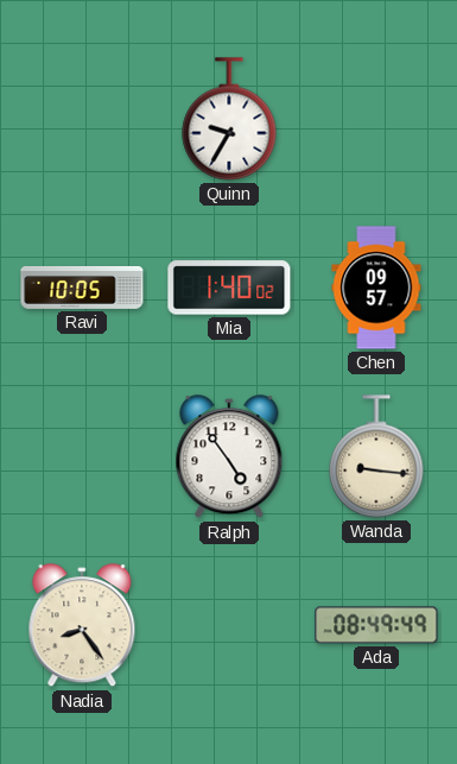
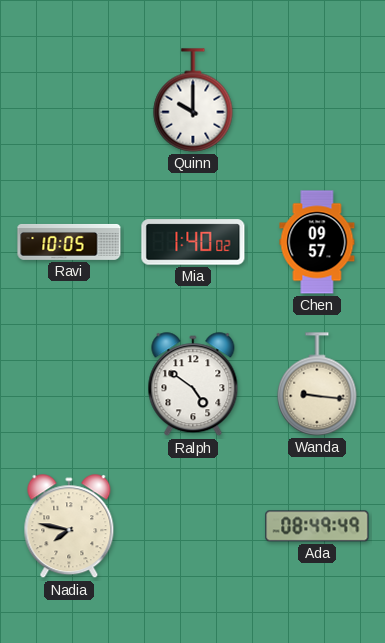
Quinn: 9:35 -> 10:00 (193, 100)
Ralph: 4:54 -> 4:51 (193, 385)
Nadia: 8:24 -> 7:47 (69, 527)
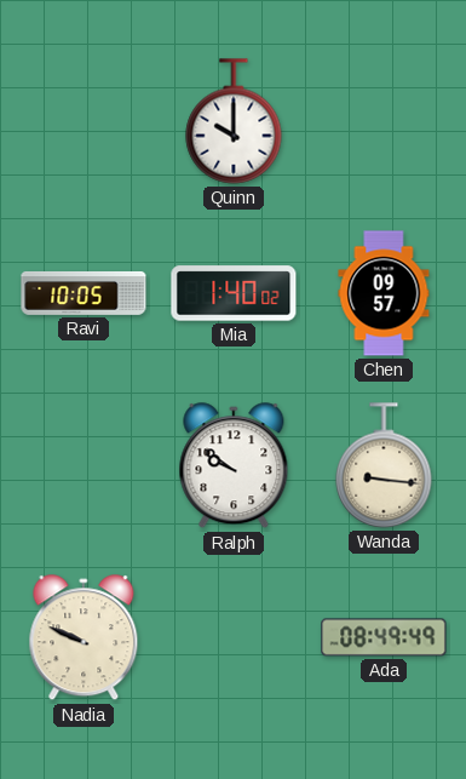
Ralph: 4:51 -> 9:51 (234, 466)
Nadia: 7:47 -> 9:49 (84, 638)
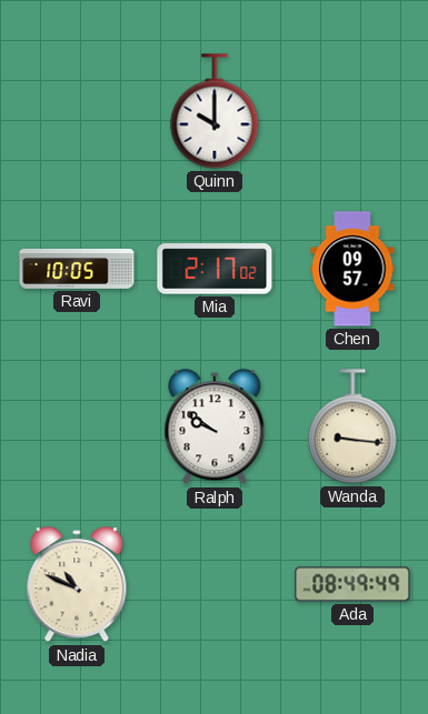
Mia: 1:40 -> 2:17 (215, 269)
Nadia: 9:49 -> 10:49 (77, 585)
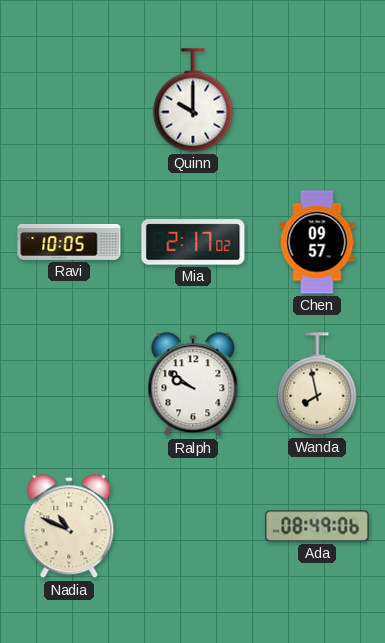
Wanda: 9:16 -> 7:58 (317, 384)
Ada: 08:49:49 -> 08:49:06 (317, 526)
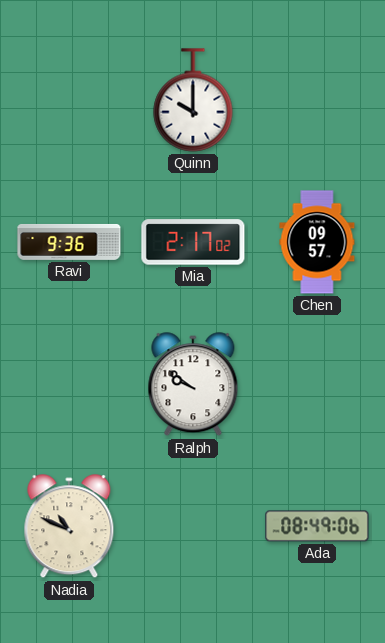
Ravi: 10:05 -> 9:36 (69, 242)
Wanda: 7:58 -> none (317, 384)
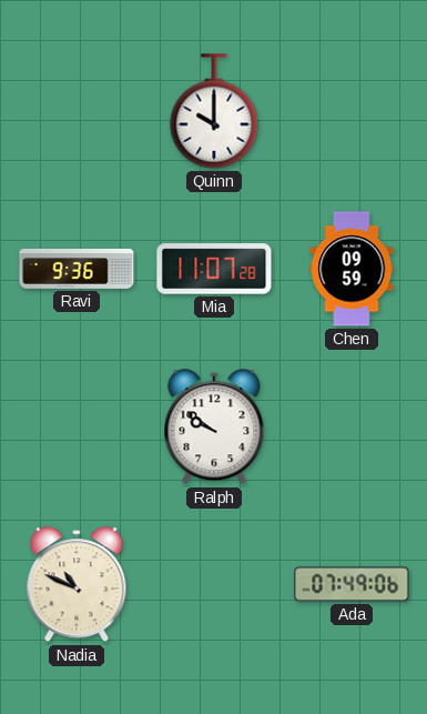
Mia: 2:17 -> 11:07 (214, 269)
Chen: 09:57 -> 09:59 (352, 269)
Ada: 08:49 -> 07:49 (352, 584)
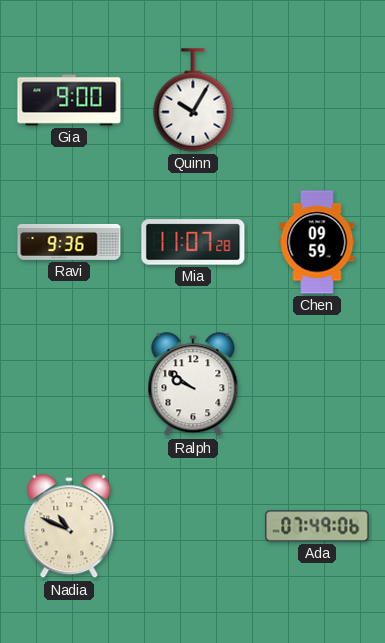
Gia: none -> 9:00 (69, 100)
Quinn: 10:00 -> 10:05 (193, 100)
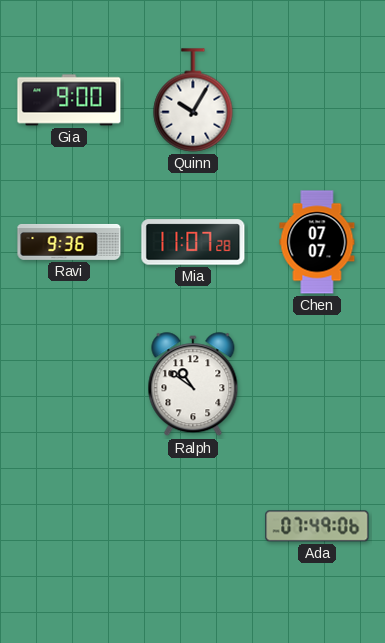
Chen: 09:59 -> 07:07 (317, 242)
Ralph: 9:51 -> 10:51 (193, 385)
Nadia: 10:49 -> none (69, 527)
